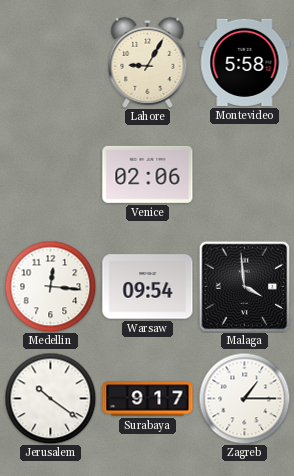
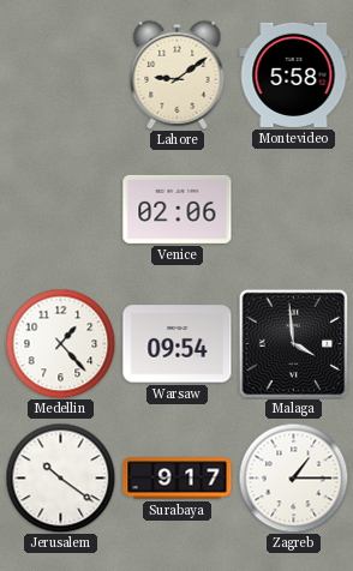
Lahore: 9:05 -> 9:09 (178, 74)
Medellin: 12:16 -> 1:23 (60, 343)
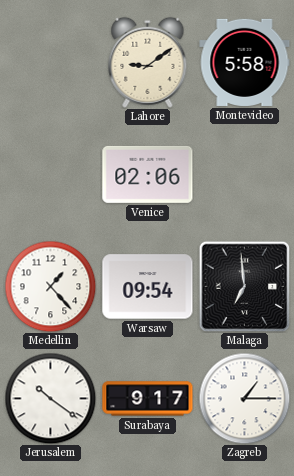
Malaga: 3:59 -> 6:59 (244, 286)
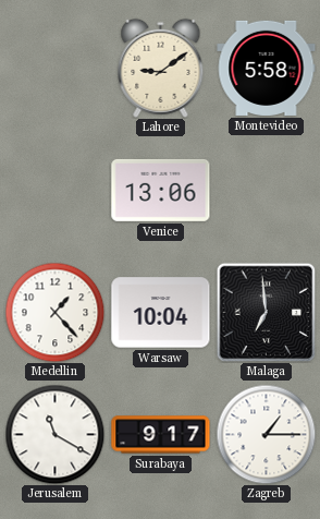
Venice: 02:06 -> 13:06 (161, 190)
Warsaw: 09:54 -> 10:04 (161, 313)
Jerusalem: 10:21 -> 11:20 (54, 434)
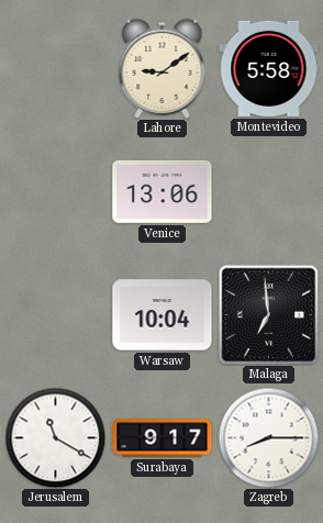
Medellin: 1:23 -> none (54, 312)
Zagreb: 1:15 -> 8:15 (268, 437)
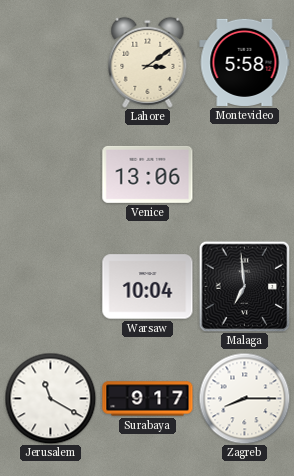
Lahore: 9:09 -> 3:09 (148, 62)
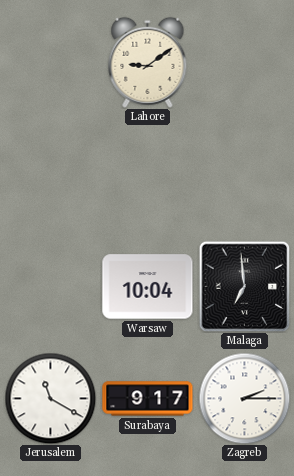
Lahore: 3:09 -> 9:09 (148, 62)
Montevideo: 5:58 -> none (245, 62)
Venice: 13:06 -> none (148, 174)
Zagreb: 8:15 -> 2:15 (244, 398)
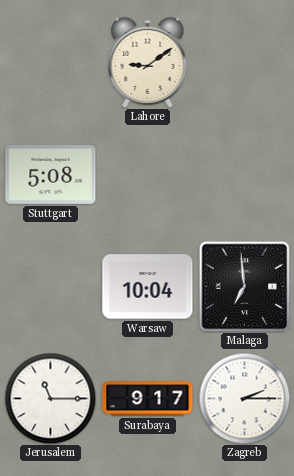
Stuttgart: none -> 5:08 (51, 174)
Jerusalem: 11:20 -> 11:15 (50, 398)
